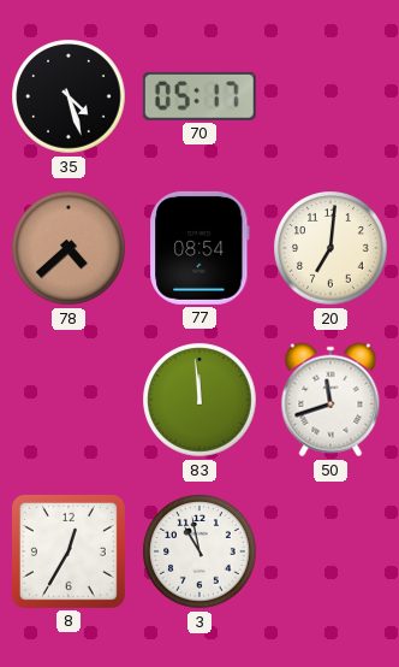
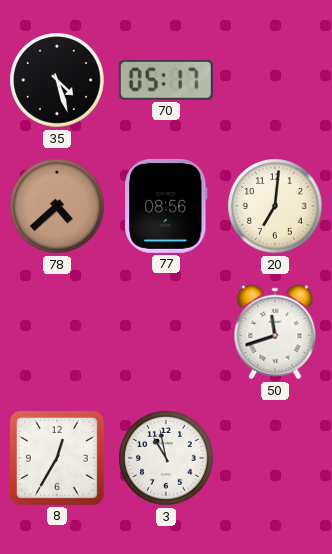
77: 08:54 -> 08:56 (166, 206)
83: 11:59 -> none (199, 400)
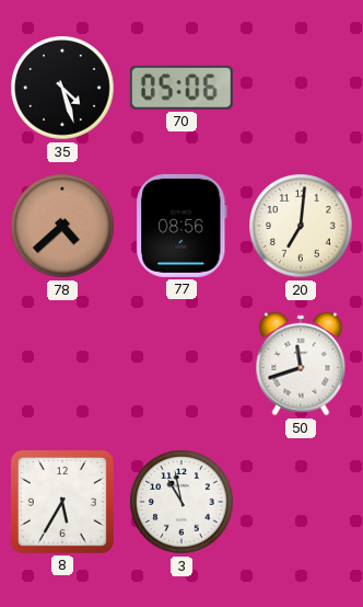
70: 05:17 -> 05:06 (181, 88)
8: 12:35 -> 5:35 (62, 502)
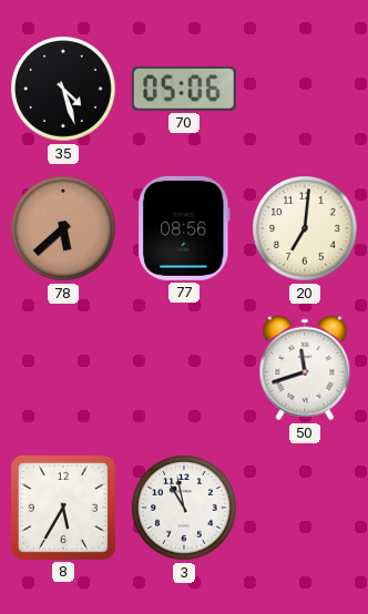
78: 4:38 -> 5:38 (63, 228)
